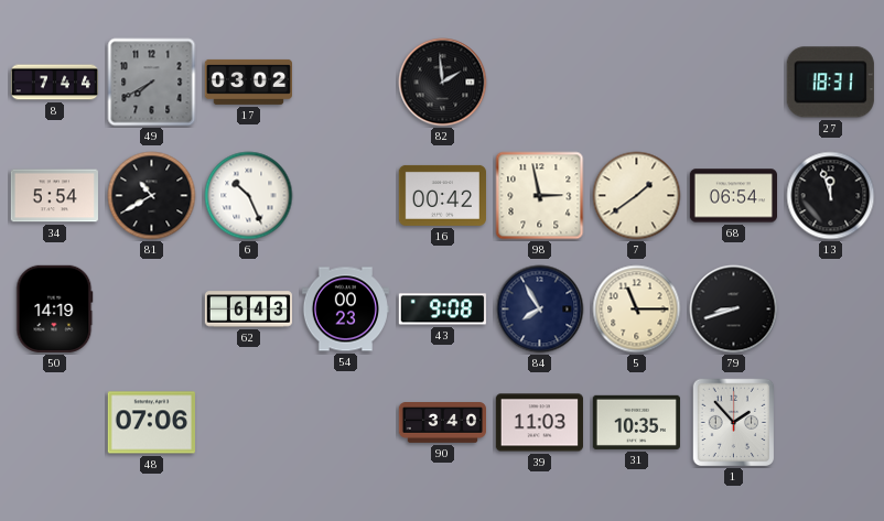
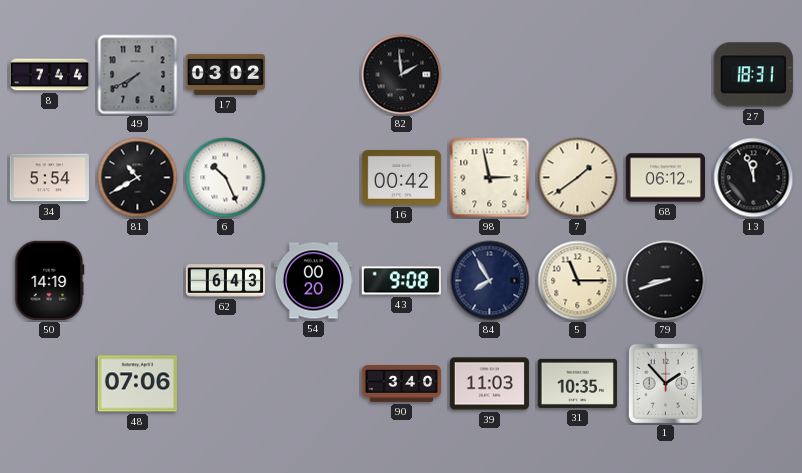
68: 06:54 -> 06:12 (665, 178)
54: 00:23 -> 00:20 (313, 281)
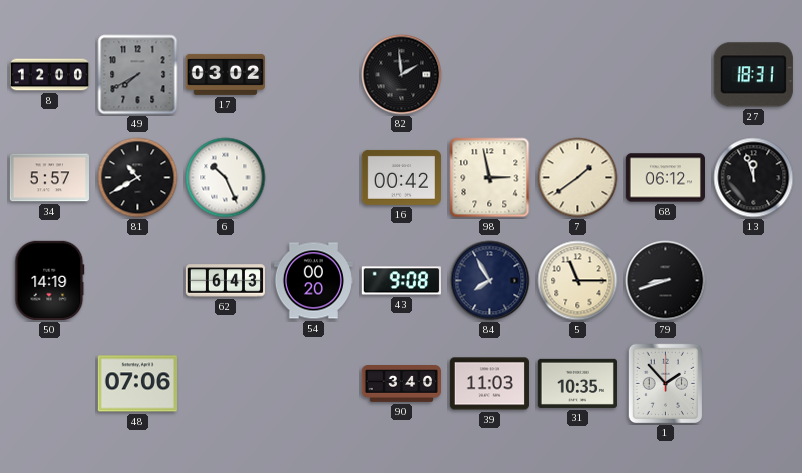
8: 7:44 -> 12:00 (49, 75)
34: 5:54 -> 5:57 (49, 178)
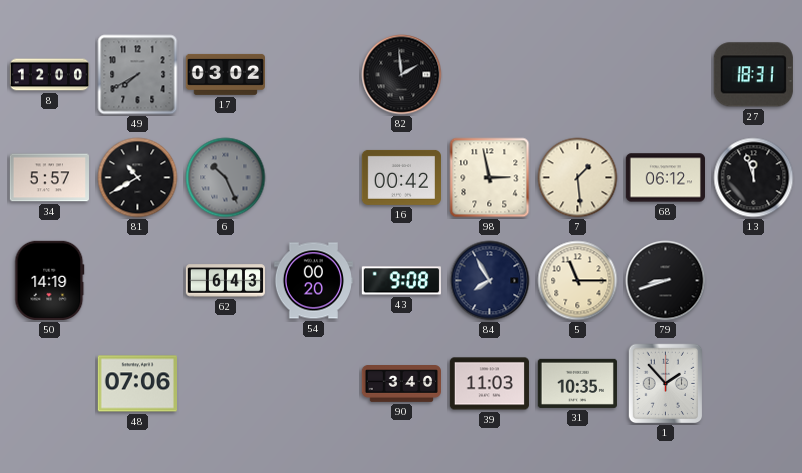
6 dial: white -> grey (226, 178)
7: 1:39 -> 1:29 (578, 178)
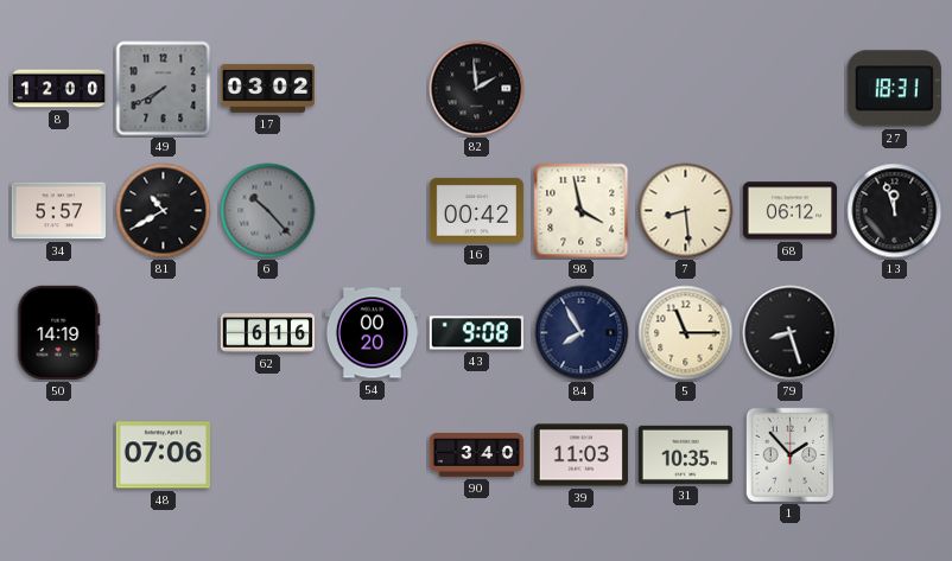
6: 10:26 -> 10:23 (268, 211)
98: 2:58 -> 3:58 (582, 211)
7: 1:29 -> 8:29 (686, 211)
62: 6:43 -> 6:16 (267, 333)
79: 8:42 -> 8:27 (791, 333)
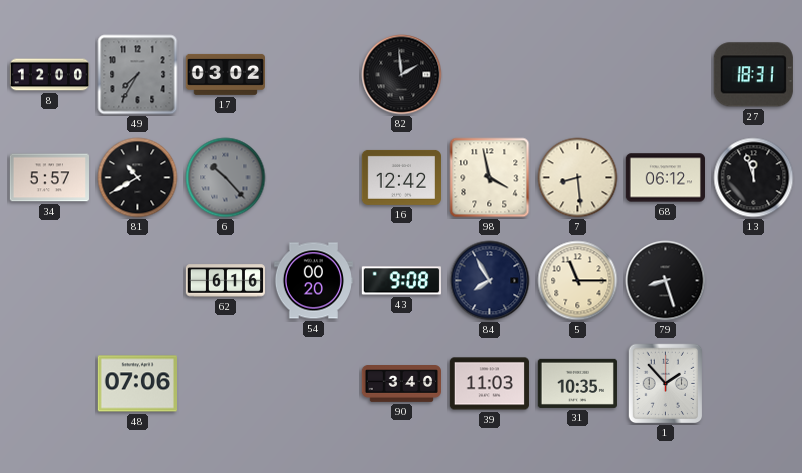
49: 7:40 -> 7:35 (138, 75)
16: 00:42 -> 12:42 (401, 177)
50: 14:19 -> none (59, 332)
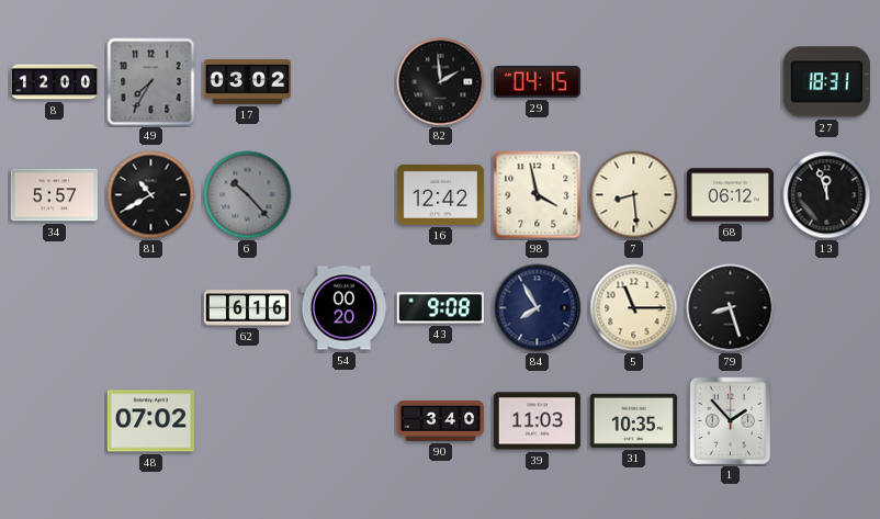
29: none -> 04:15 (537, 81)
48: 07:06 -> 07:02 (150, 421)
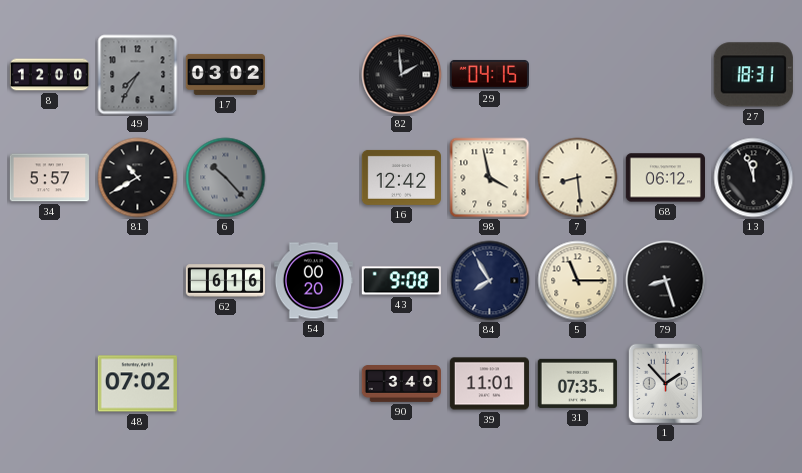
39: 11:03 -> 11:01 (489, 384)
31: 10:35 -> 07:35 (577, 383)
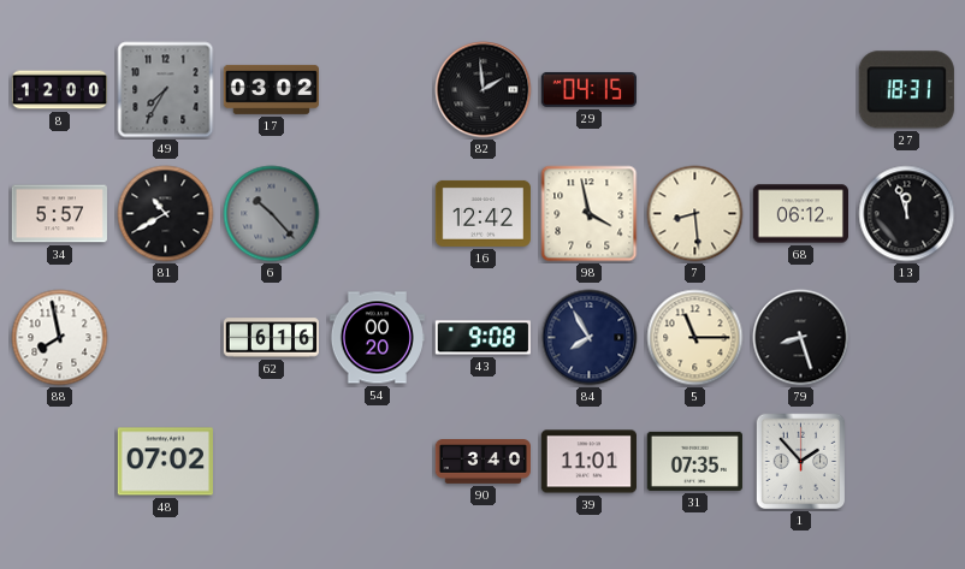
88: none -> 7:58 (60, 338)
